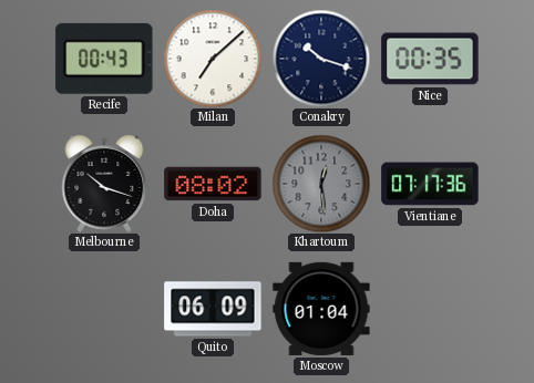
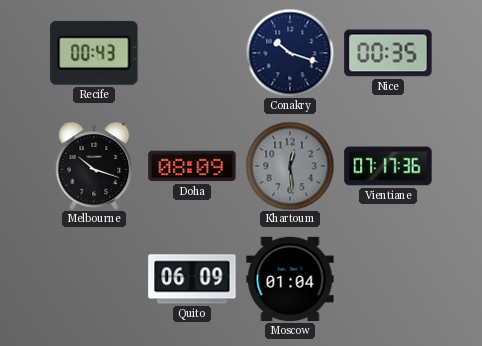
Milan: 7:08 -> none (213, 59)
Doha: 08:02 -> 08:09 (192, 166)
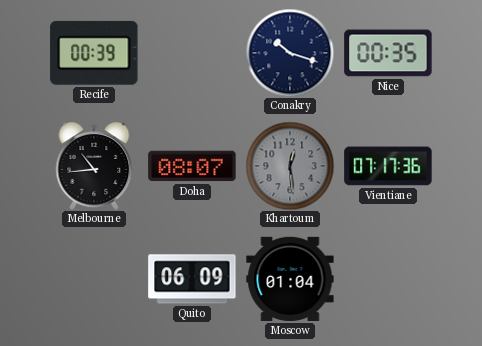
Recife: 00:43 -> 00:39 (94, 53)
Melbourne: 10:18 -> 10:44 (94, 166)
Doha: 08:09 -> 08:07 (192, 166)
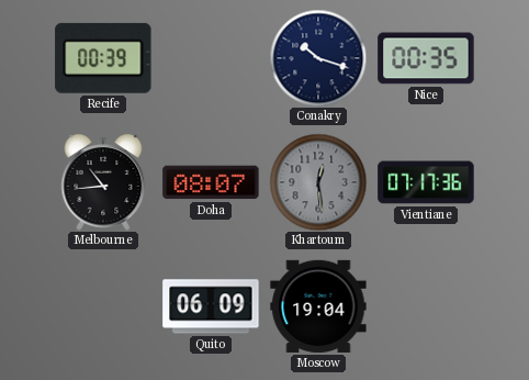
Moscow: 01:04 -> 19:04 (318, 306)
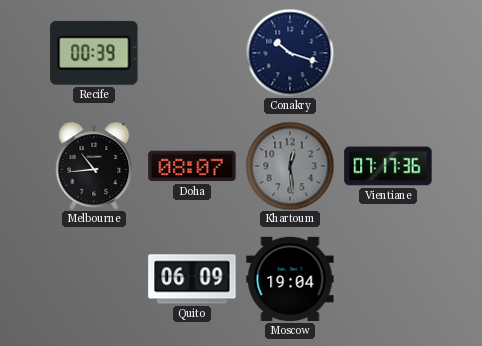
Nice: 00:35 -> none (426, 58)
